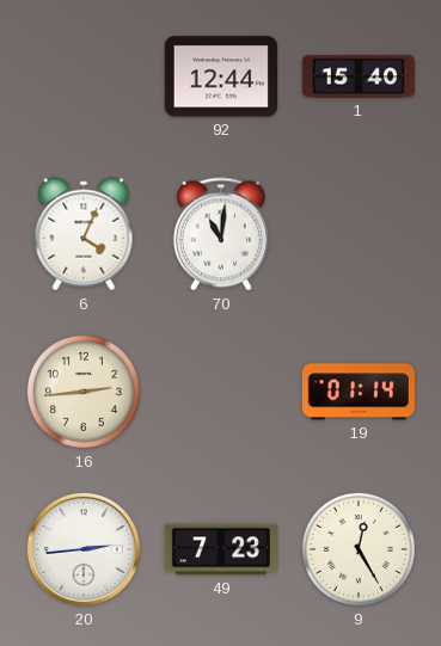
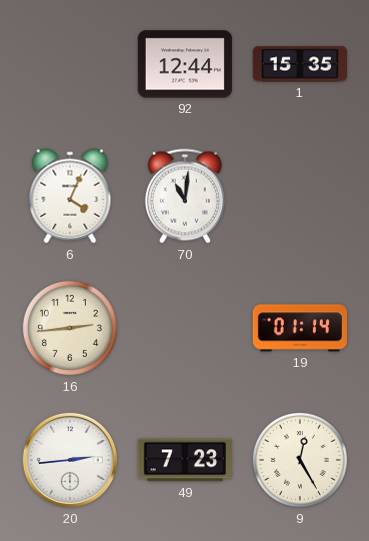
1: 15:40 -> 15:35 (299, 64)
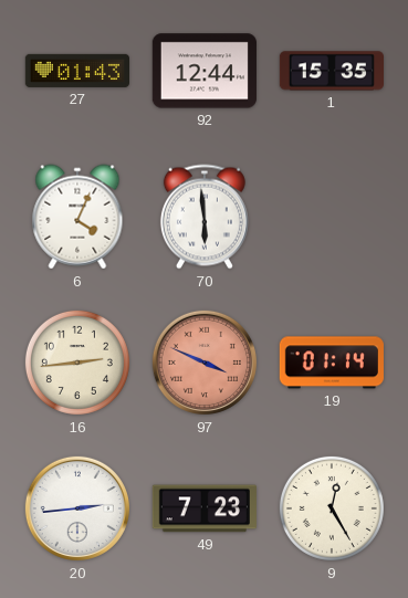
27: none -> 01:43 (76, 71)
70: 11:01 -> 5:59 (205, 217)
97: none -> 3:49 (205, 363)
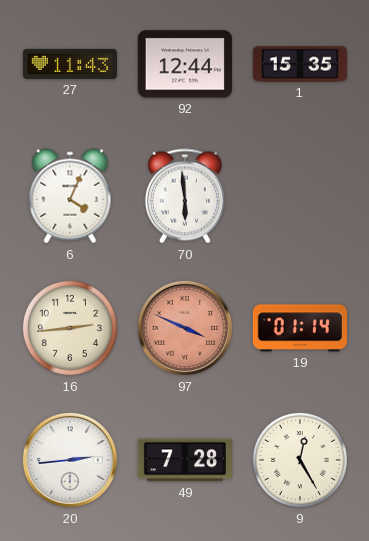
27: 01:43 -> 11:43 (69, 64)
49: 7:23 -> 7:28 (185, 460)
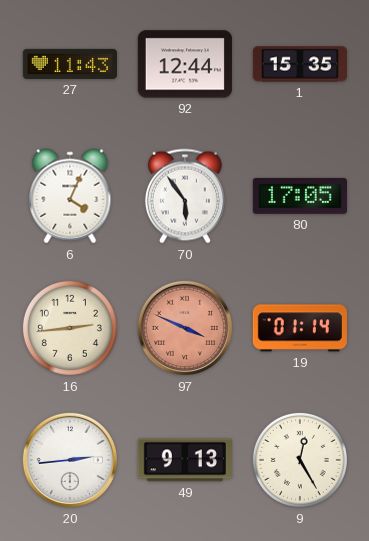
70: 5:59 -> 5:54 (185, 196)
80: none -> 17:05 (300, 196)
49: 7:28 -> 9:13 (185, 460)
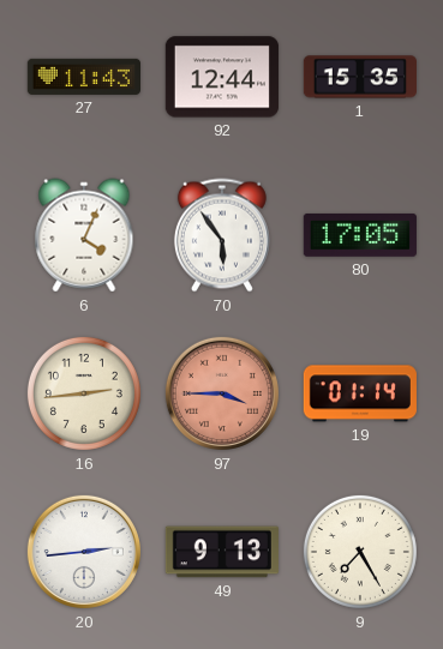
97: 3:49 -> 3:45 (222, 393)
9: 12:25 -> 7:25 (360, 552)
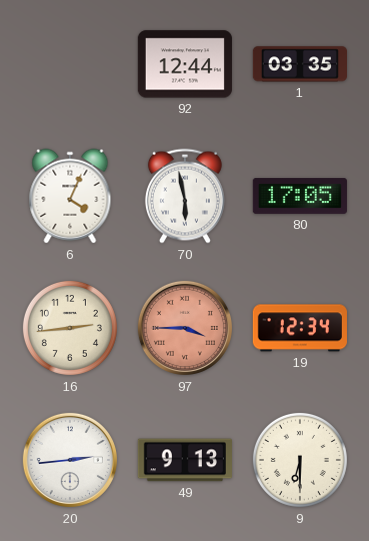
27: 11:43 -> none (83, 77)
1: 15:35 -> 03:35 (299, 64)
70: 5:54 -> 5:58 (185, 196)
19: 01:14 -> 12:34 (300, 328)
9: 7:25 -> 6:30 (300, 460)
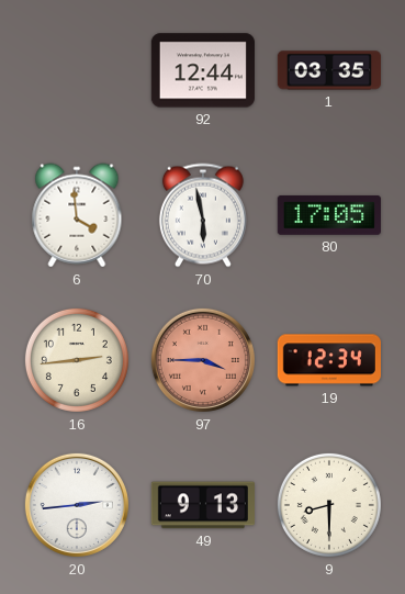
6: 4:04 -> 3:59 (77, 215)
9: 6:30 -> 8:30 (329, 505)
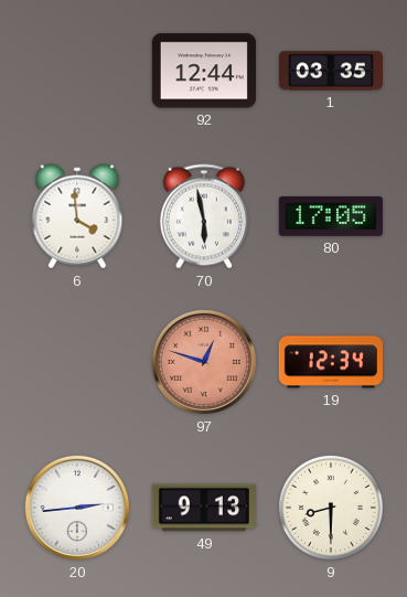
16: 2:44 -> none (77, 360)
97: 3:45 -> 12:48 (204, 362)
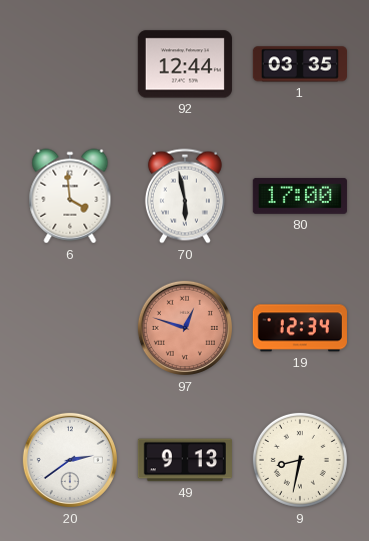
80: 17:05 -> 17:00 (300, 196)
20: 2:44 -> 2:39 (70, 460)
9: 8:30 -> 8:32 (300, 460)
